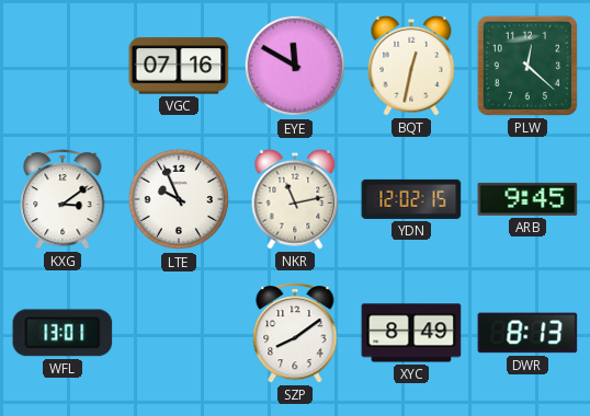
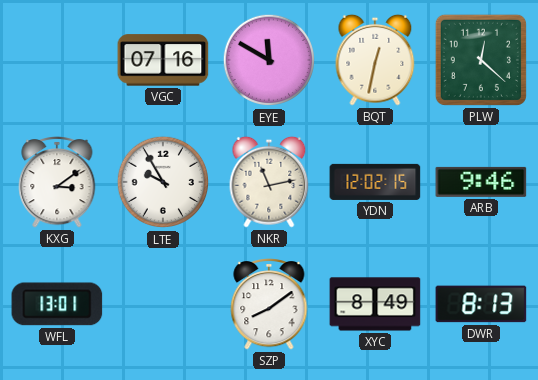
LTE: 9:56 -> 9:55 (163, 182)
ARB: 9:45 -> 9:46 (481, 182)
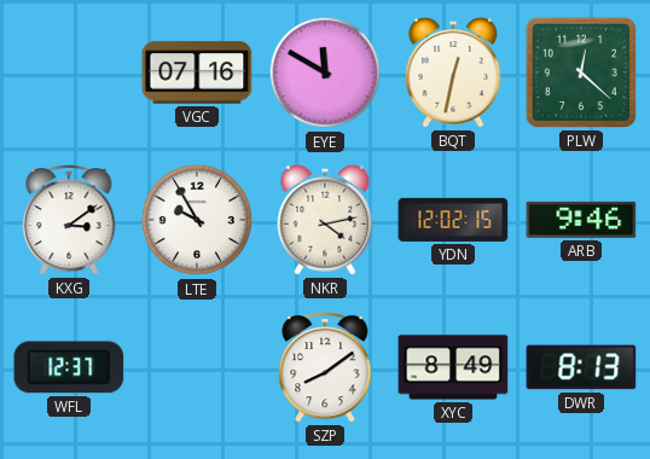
NKR: 11:13 -> 4:13 (325, 220)
WFL: 13:01 -> 12:37 (69, 367)
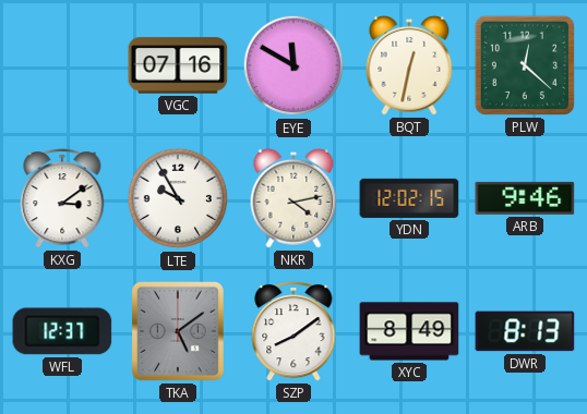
TKA: none -> 5:09 (179, 331)
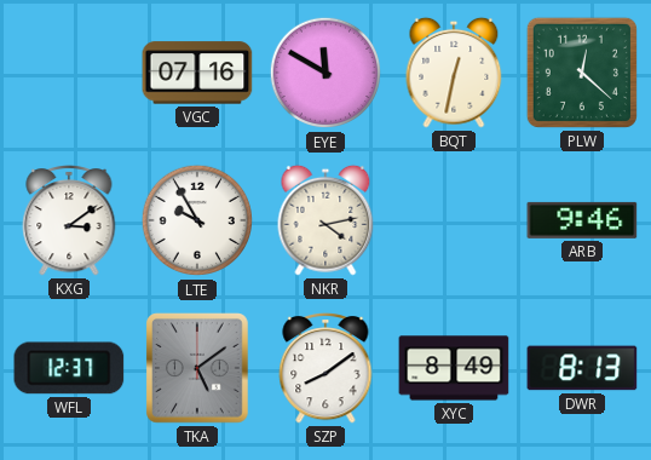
YDN: 12:02 -> none (409, 198)
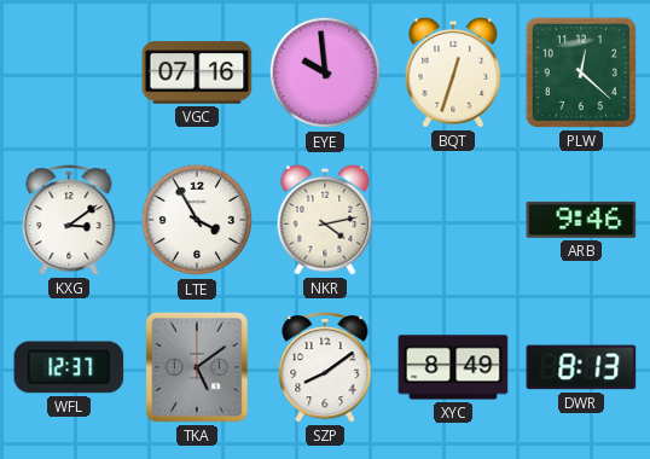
EYE: 11:50 -> 9:59 (325, 72)
BQT: 12:32 -> 12:33 (453, 72)
LTE: 9:55 -> 3:55 (197, 220)
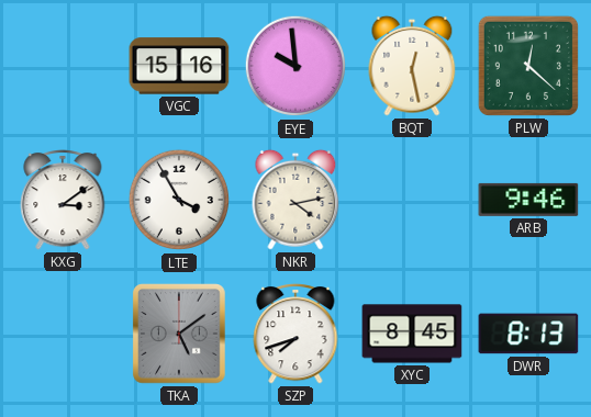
VGC: 07:16 -> 15:16 (179, 66)
BQT: 12:33 -> 12:28 (412, 66)
WFL: 12:37 -> none (69, 367)
SZP: 8:09 -> 7:42 (295, 335)
XYC: 8:49 -> 8:45 (412, 334)
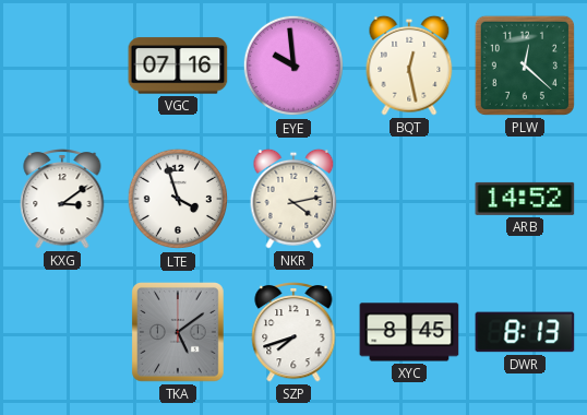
VGC: 15:16 -> 07:16 (178, 66)
LTE: 3:55 -> 3:57 (178, 199)
ARB: 9:46 -> 14:52 (525, 199)
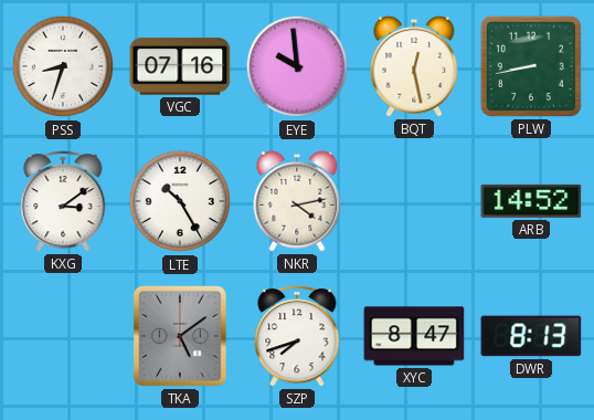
PSS: none -> 8:33 (63, 66)
PLW: 12:22 -> 8:43 (531, 66)
LTE: 3:57 -> 10:25 (180, 201)
XYC: 8:45 -> 8:47 (414, 336)
